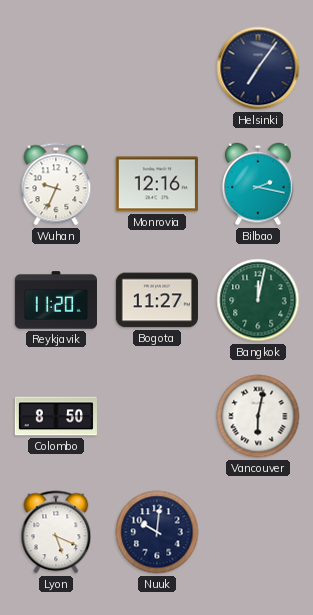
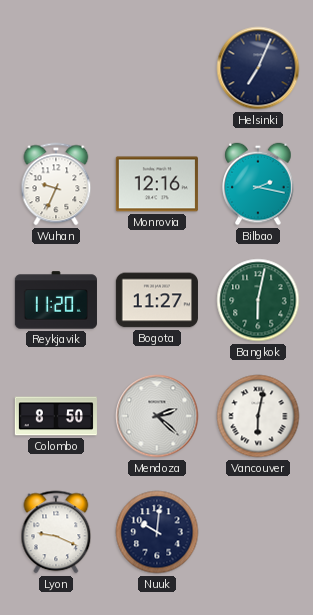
Helsinki: 7:06 -> 7:04 (258, 68)
Bangkok: 12:02 -> 6:02 (258, 300)
Mendoza: none -> 2:22 (157, 416)
Lyon: 5:19 -> 9:19 (56, 532)
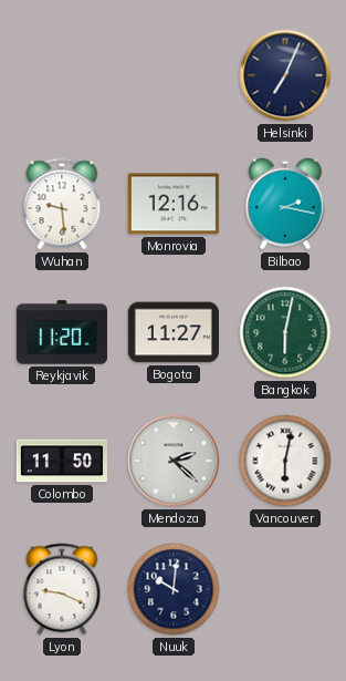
Wuhan: 9:34 -> 9:29 (62, 204)
Colombo: 8:50 -> 11:50 (62, 461)
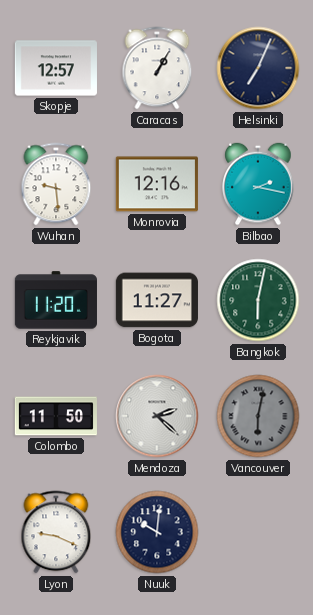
Skopje: none -> 12:57 (56, 68)
Caracas: none -> 1:05 (157, 68)
Vancouver dial: white -> grey (258, 416)
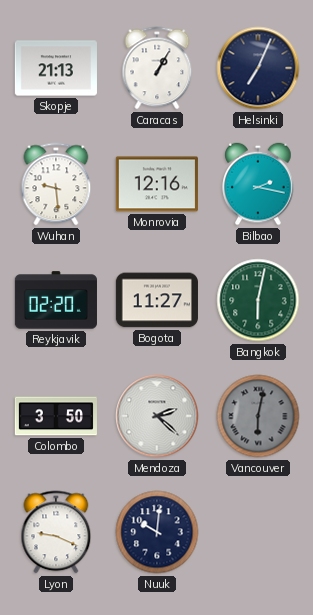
Skopje: 12:57 -> 21:13 (56, 68)
Reykjavik: 11:20 -> 02:20 (56, 300)
Colombo: 11:50 -> 3:50 (56, 416)
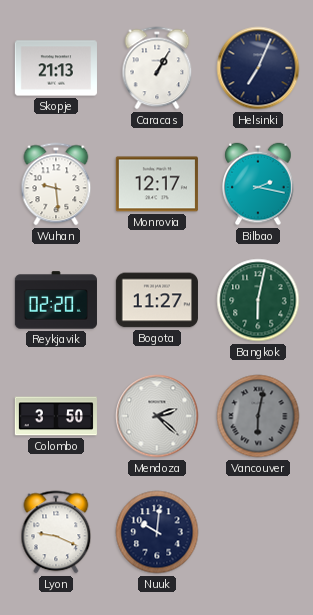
Monrovia: 12:16 -> 12:17 (157, 184)
